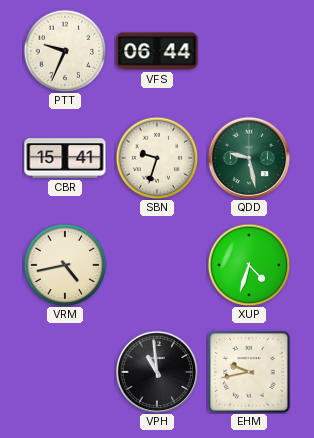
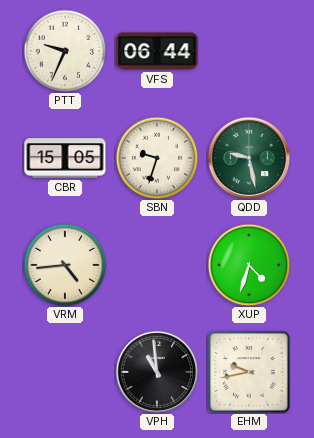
CBR: 15:41 -> 15:05 (65, 158)
VRM: 4:43 -> 4:44 (65, 265)
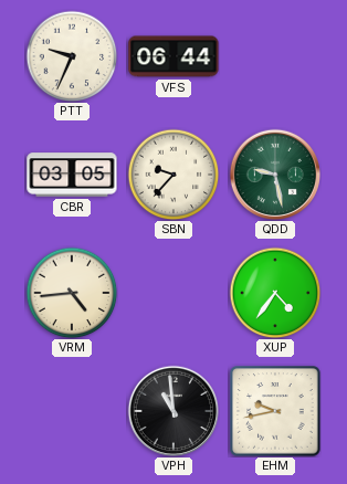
CBR: 15:05 -> 03:05 (72, 175)
SBN: 9:33 -> 9:37 (173, 175)
XUP: 4:33 -> 4:36 (275, 293)
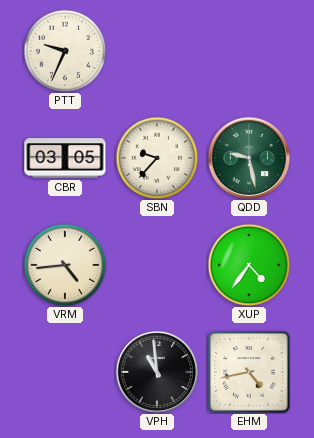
VFS: 06:44 -> none (173, 56)
EHM: 9:43 -> 4:43 (249, 372)
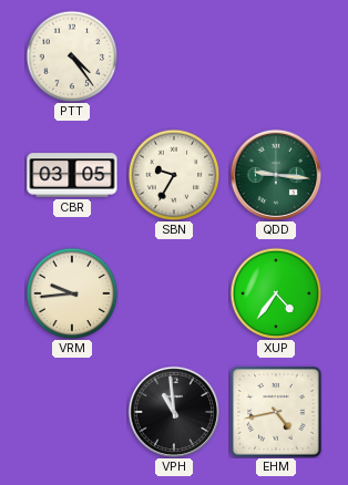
PTT: 9:34 -> 4:24 (72, 56)
SBN: 9:37 -> 9:35 (174, 175)
QDD: 9:28 -> 9:16 (275, 174)
VRM: 4:44 -> 9:44 (72, 293)
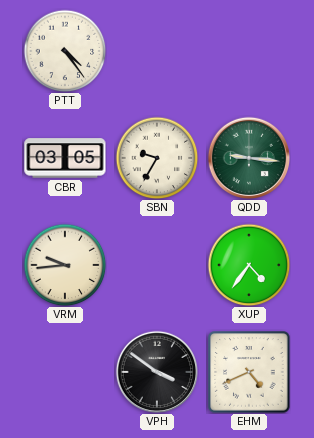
VPH: 10:59 -> 3:51 (156, 371)
EHM: 4:43 -> 4:41 (249, 372)
